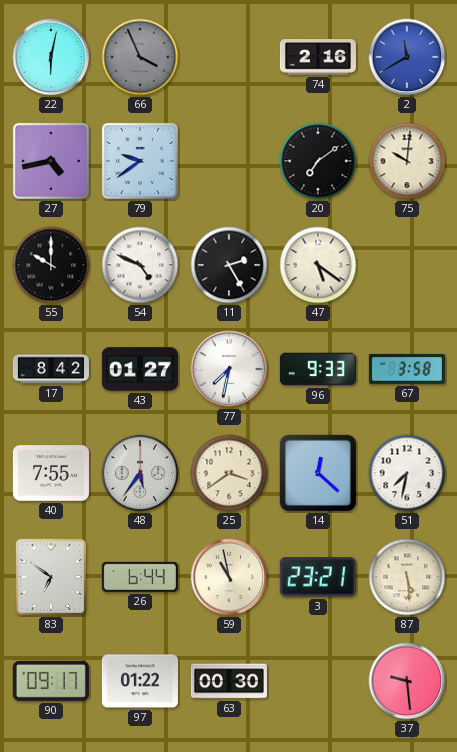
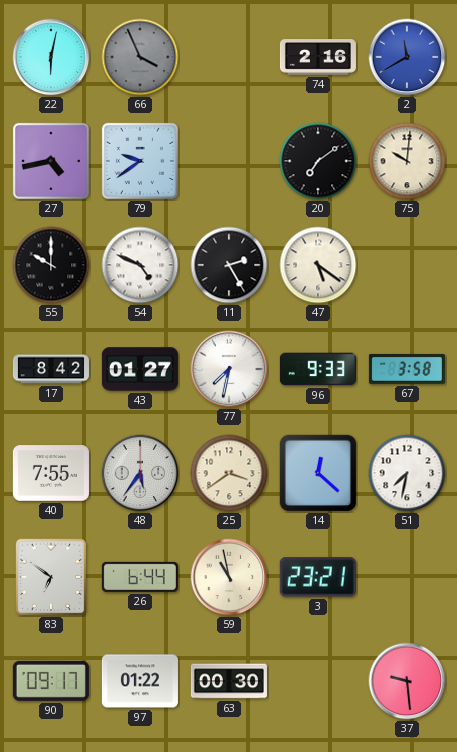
87: 5:29 -> none (407, 577)
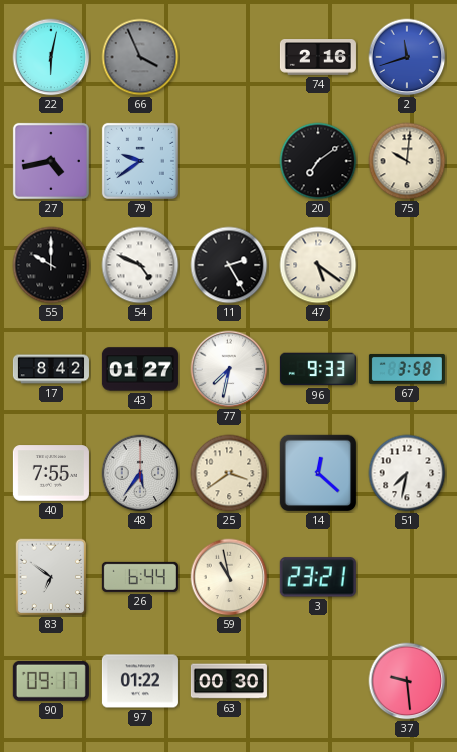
2: 11:40 -> 11:42 (407, 57)
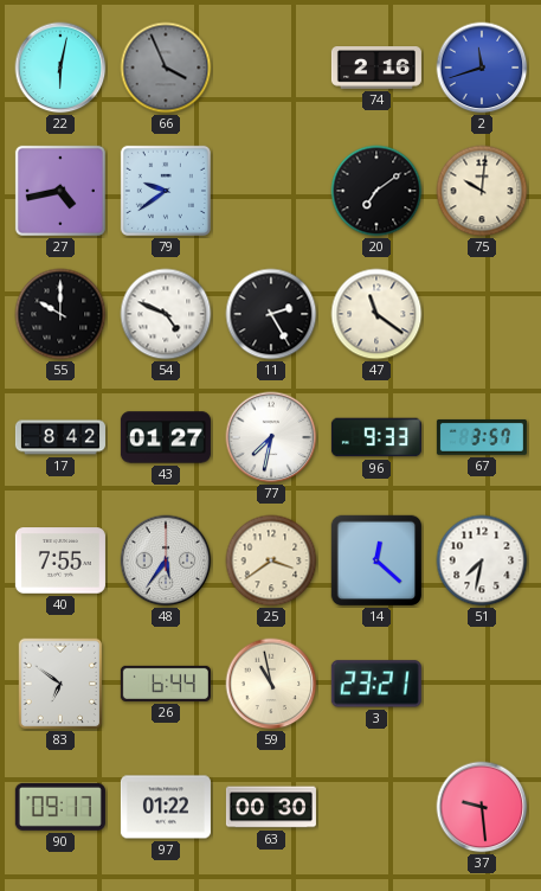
47: 5:21 -> 11:21 (376, 314)
67: 3:58 -> 3:57 (482, 437)
